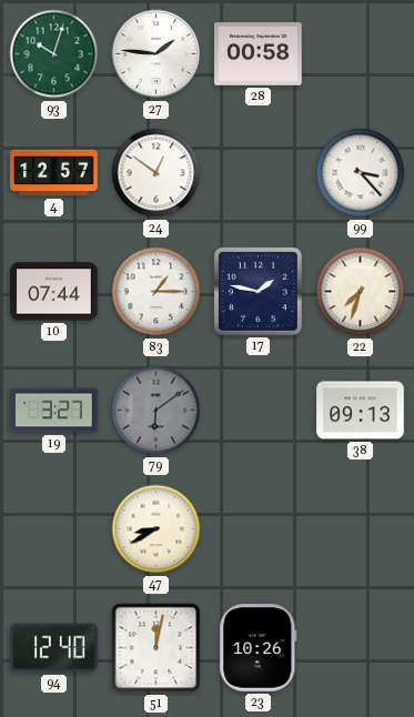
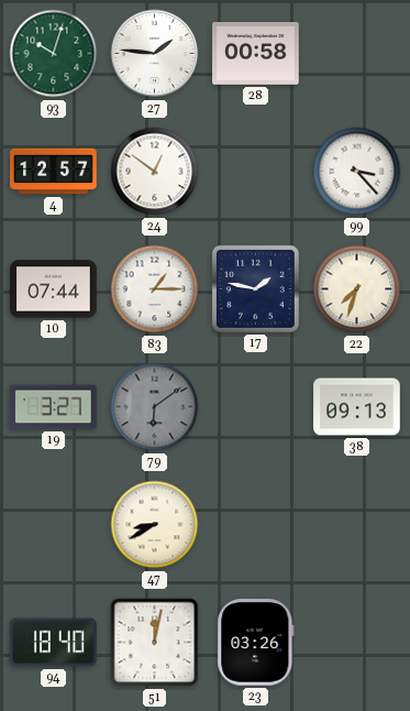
94: 12:40 -> 18:40 (54, 643)
23: 10:26 -> 03:26 (256, 643)
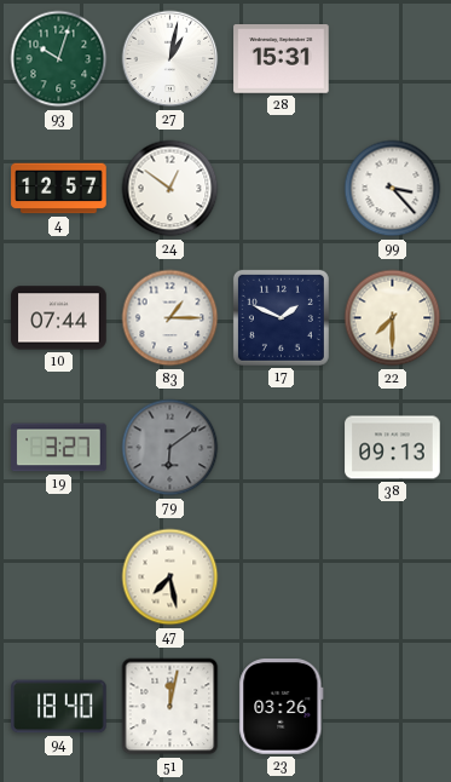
27: 1:46 -> 1:02 (170, 59)
28: 00:58 -> 15:31 (282, 59)
17: 1:47 -> 1:49 (281, 317)
22: 7:33 -> 7:30 (393, 318)
47: 8:40 -> 7:28 (170, 577)
